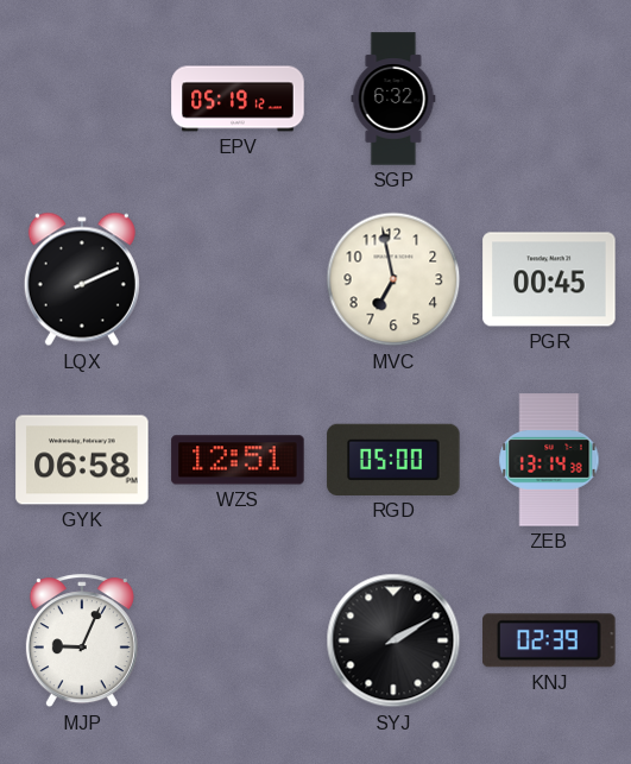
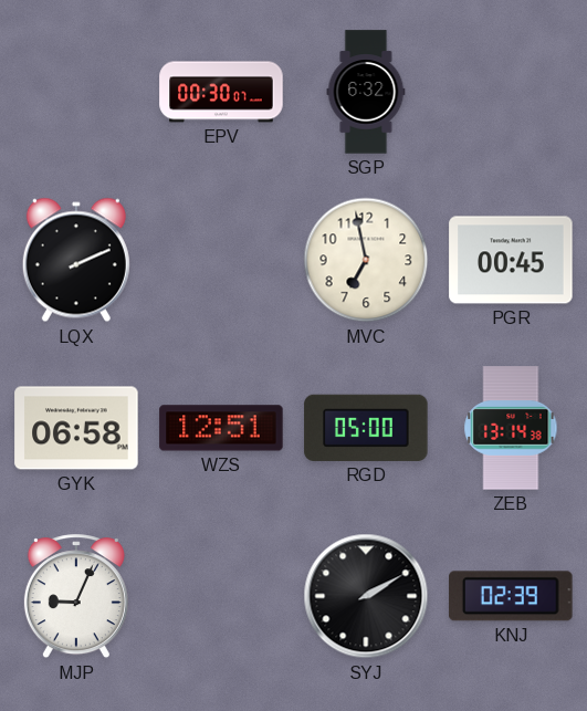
EPV: 05:19 -> 00:30 (221, 92)
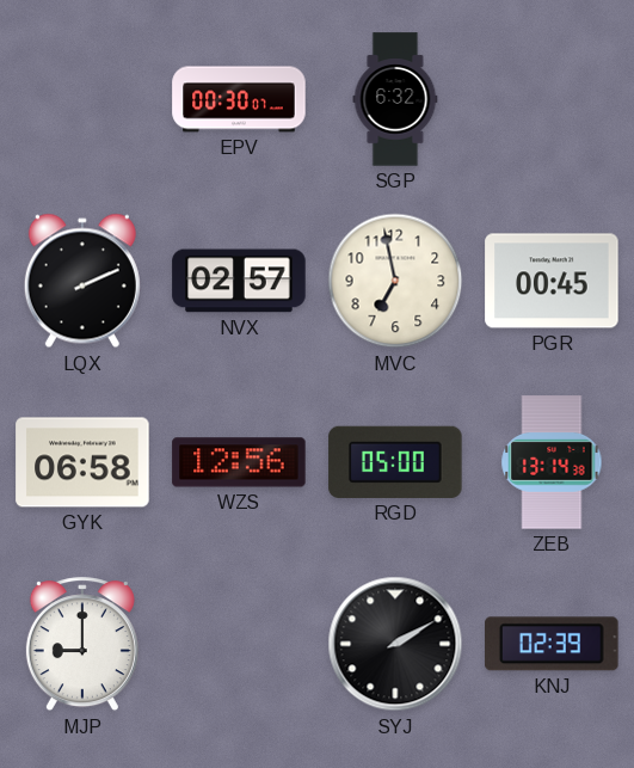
NVX: none -> 02:57 (239, 281)
WZS: 12:51 -> 12:56 (239, 462)
MJP: 9:04 -> 9:00 (82, 645)
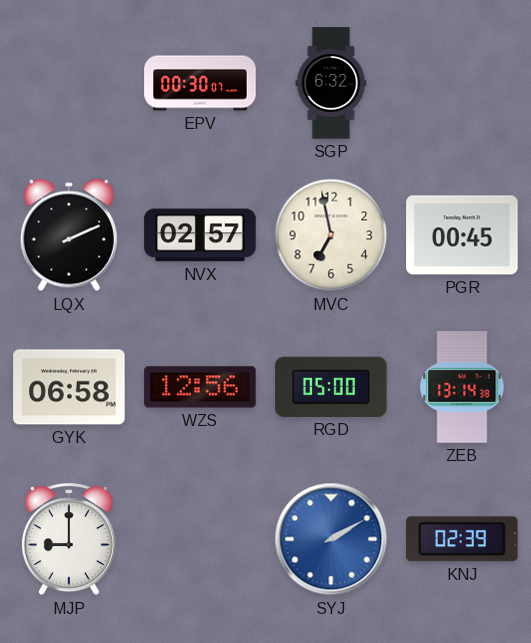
SYJ dial: black -> blue (331, 539)
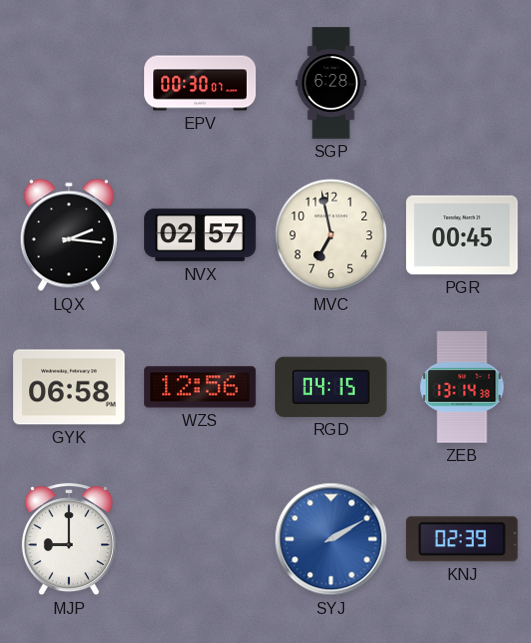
SGP: 6:32 -> 6:28 (331, 83)
LQX: 2:11 -> 2:16 (69, 235)
RGD: 05:00 -> 04:15 (331, 387)
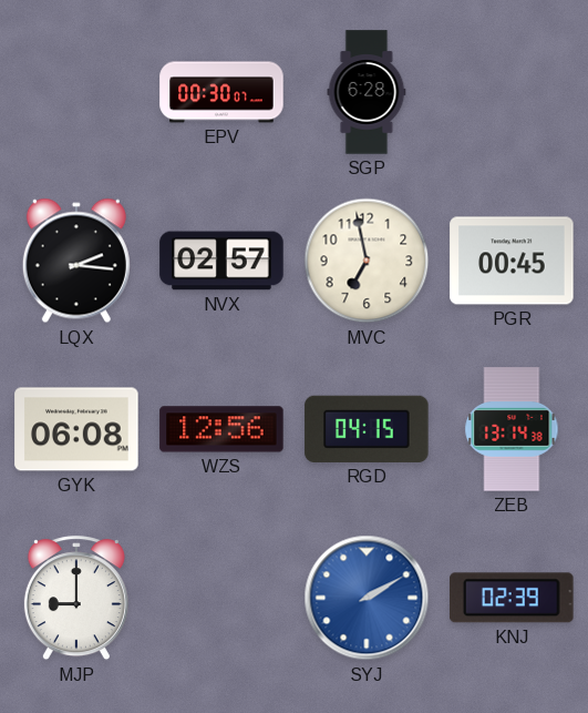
GYK: 06:58 -> 06:08 (76, 429)
